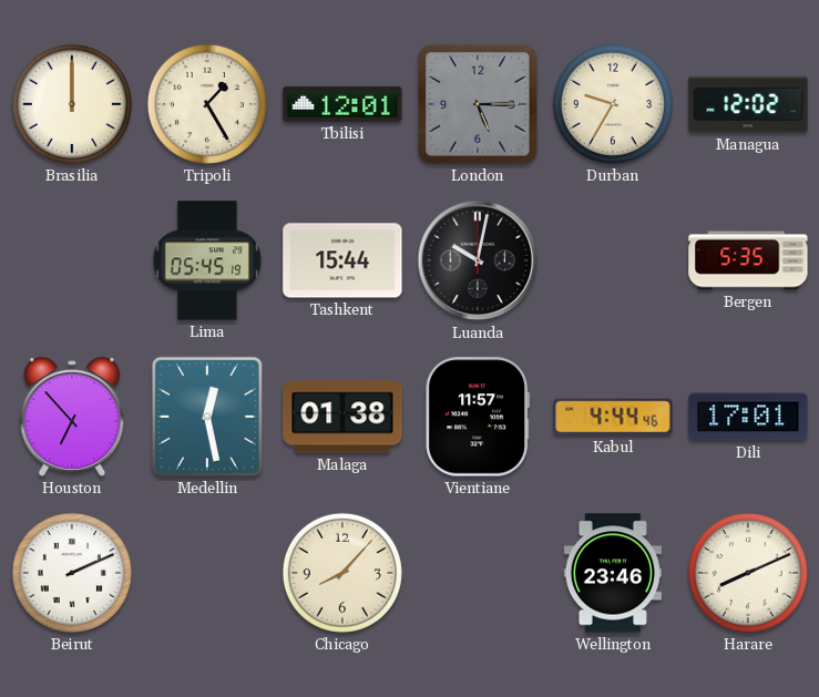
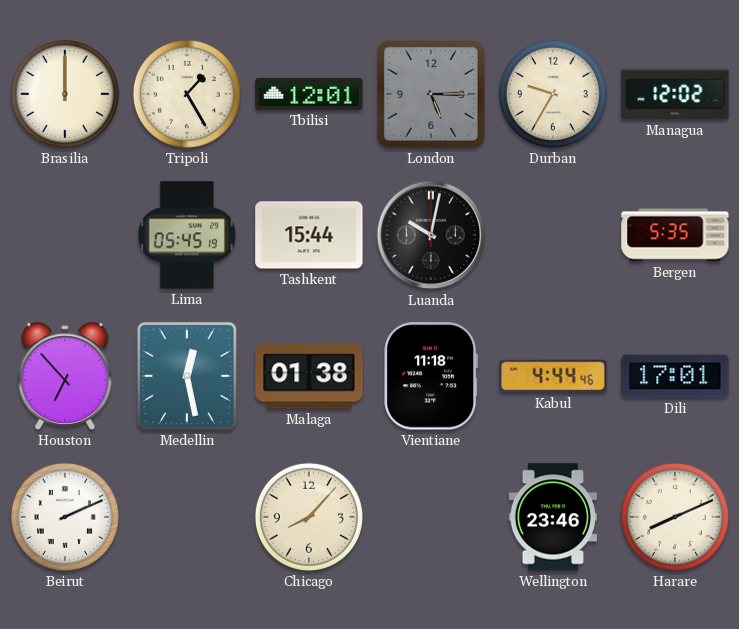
Vientiane: 11:57 -> 11:18 (431, 376)
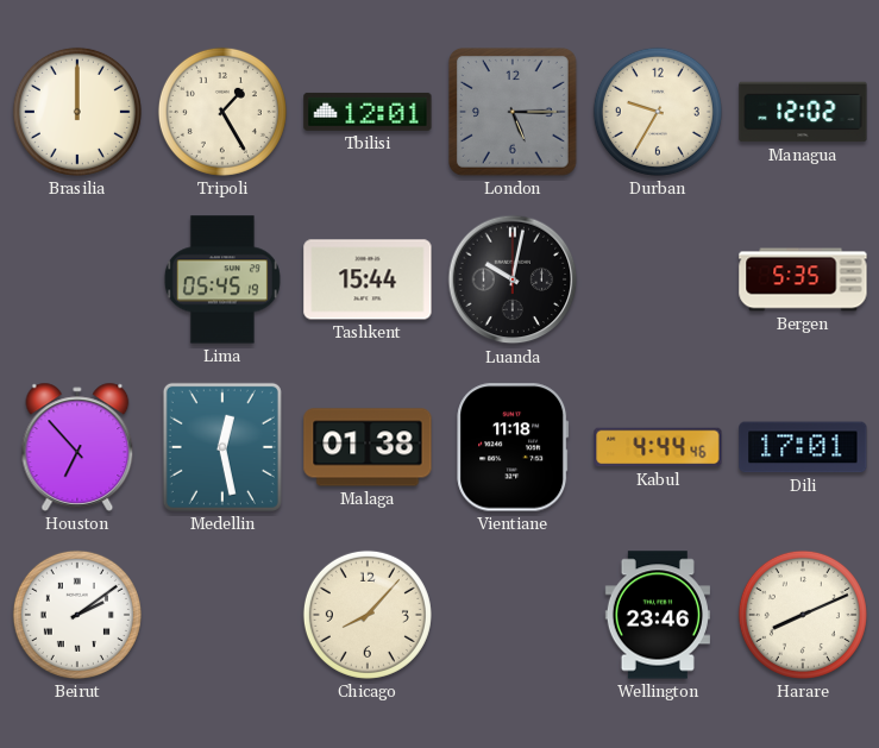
Beirut: 2:11 -> 2:09 (77, 615)
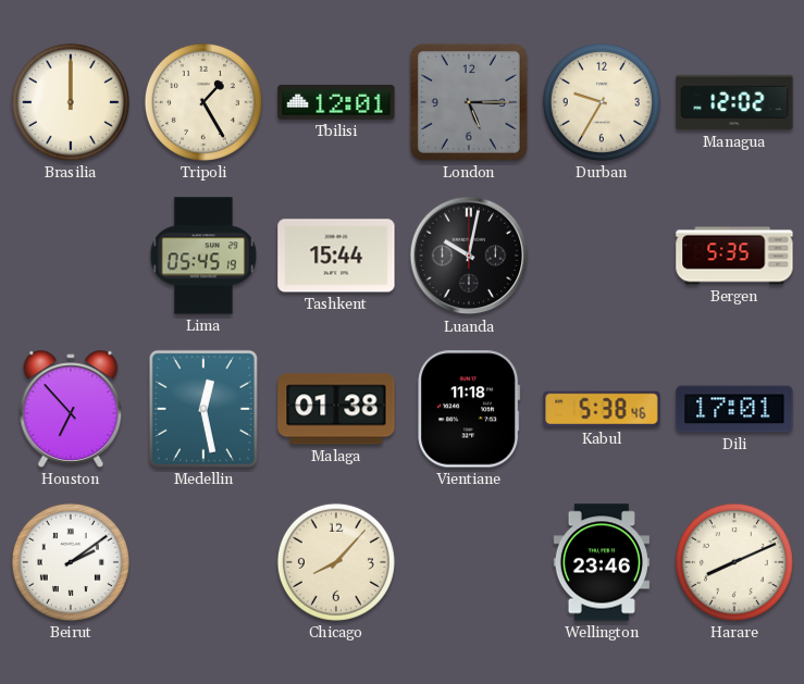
Kabul: 4:44 -> 5:38 (602, 409)
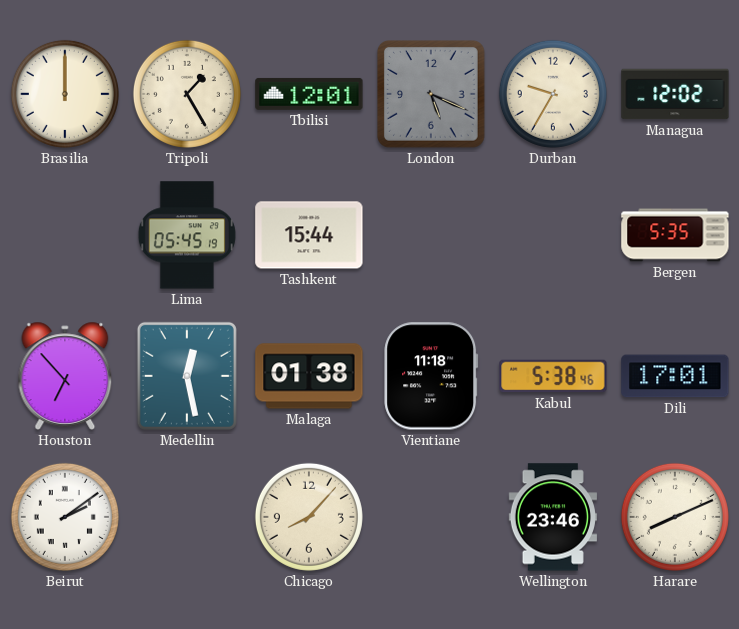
London: 5:15 -> 5:19 (432, 95)
Luanda: 10:02 -> none (469, 256)
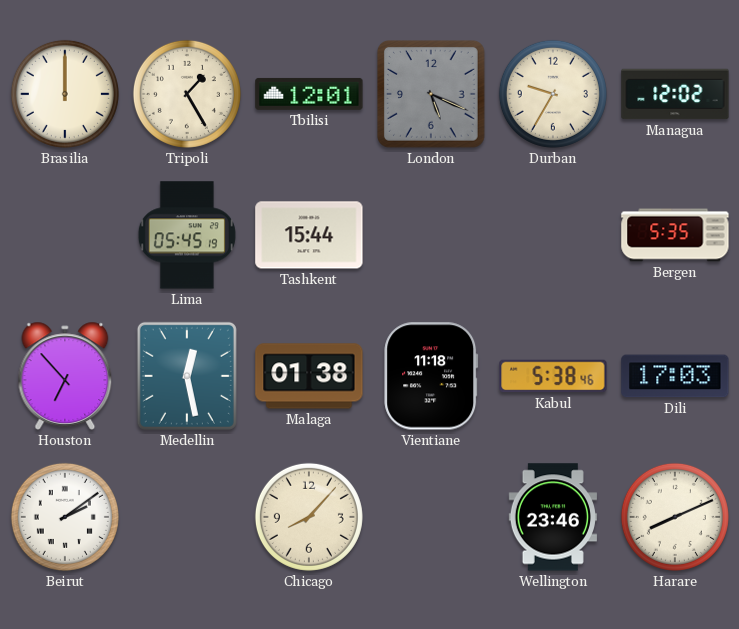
Dili: 17:01 -> 17:03 (675, 376)
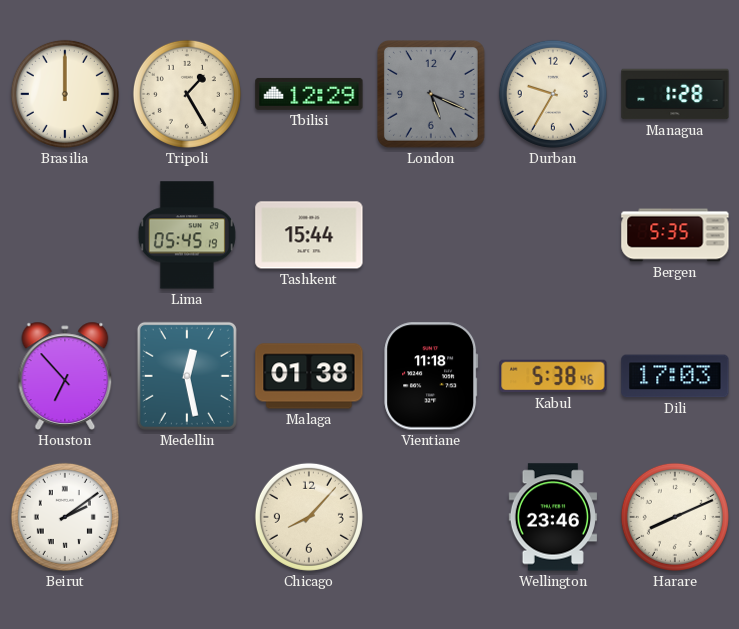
Tbilisi: 12:01 -> 12:29 (309, 94)
Managua: 12:02 -> 1:28 (675, 94)
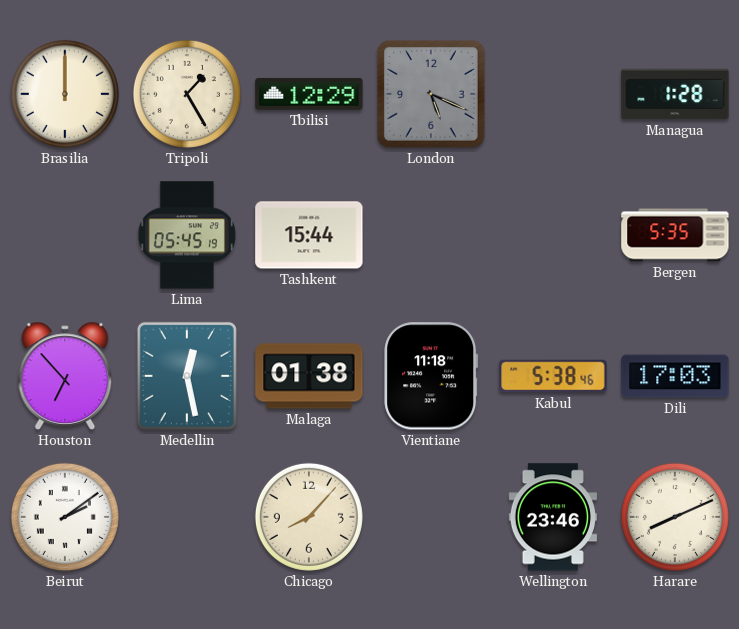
Durban: 9:35 -> none (553, 94)
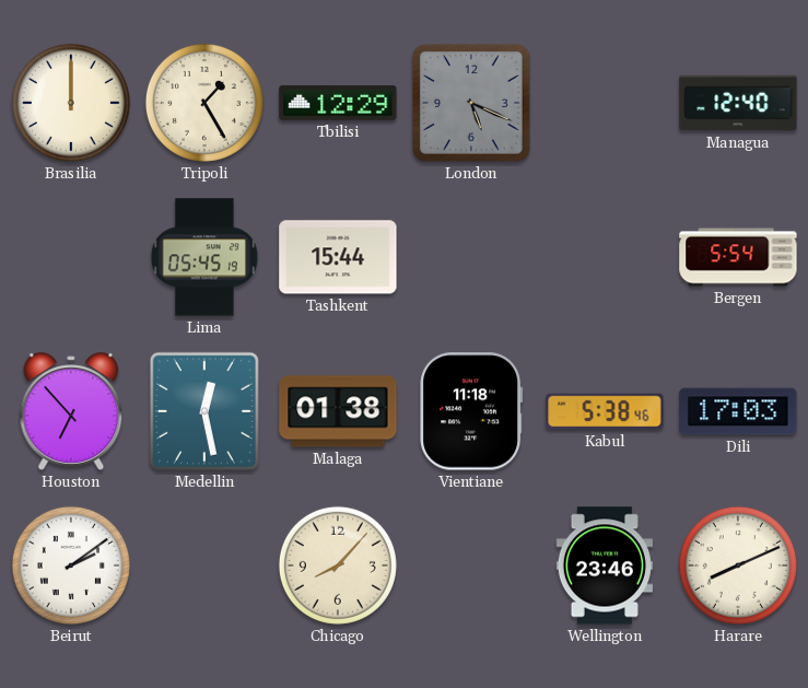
Managua: 1:28 -> 12:40 (738, 103)
Bergen: 5:35 -> 5:54 (738, 257)
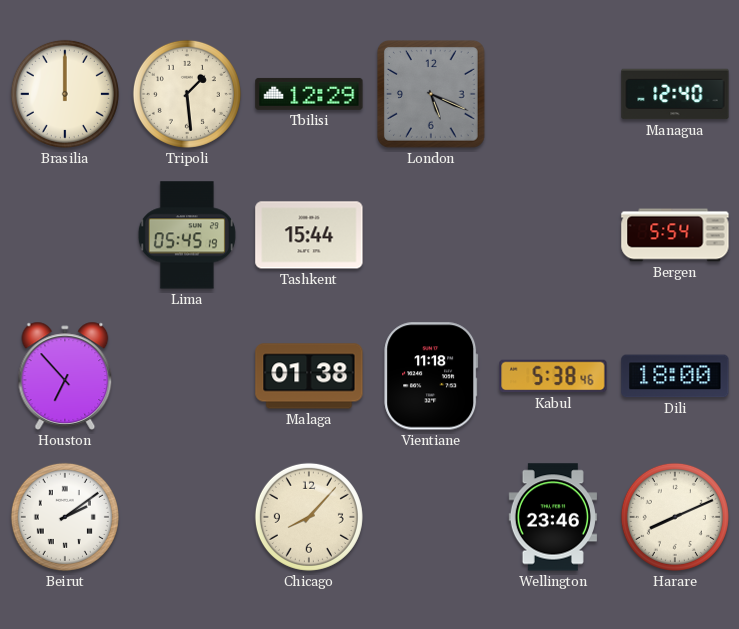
Tripoli: 1:25 -> 1:29 (187, 94)
Medellin: 12:28 -> none (204, 411)
Dili: 17:03 -> 18:00 (675, 376)
